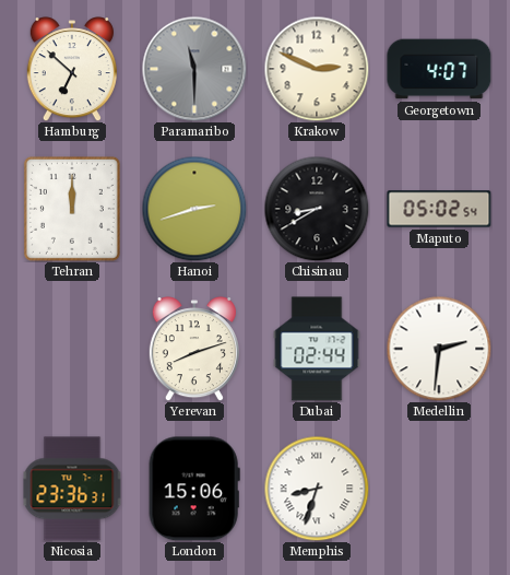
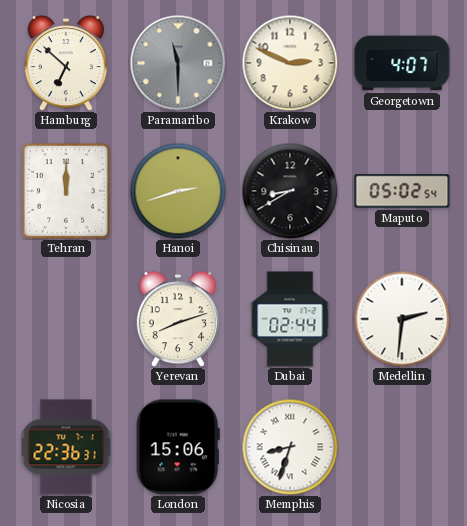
Nicosia: 23:36 -> 22:36 (66, 447)
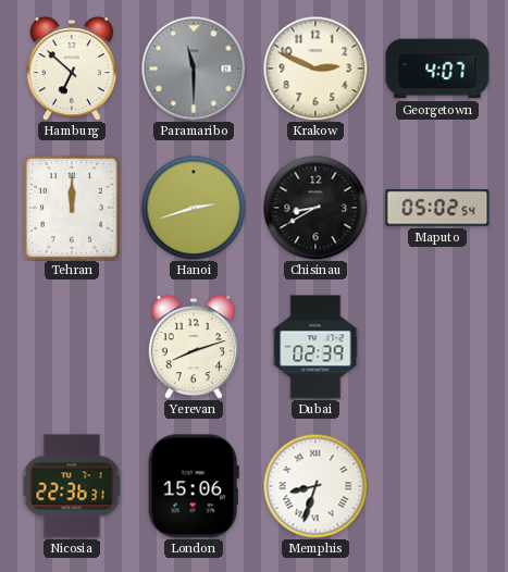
Dubai: 02:44 -> 02:39 (315, 347)
Medellin: 2:31 -> none (402, 319)
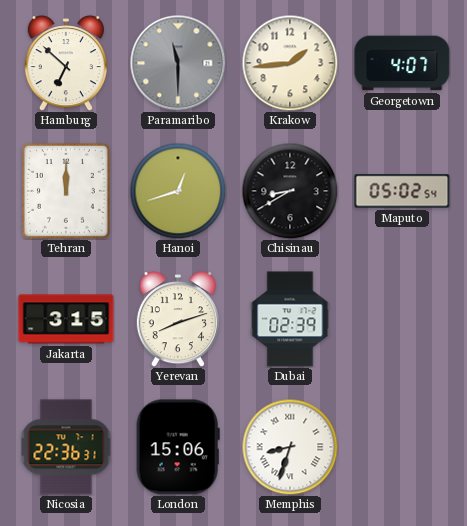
Krakow: 2:49 -> 1:44 (290, 63)
Hanoi: 2:42 -> 12:42 (178, 191)
Jakarta: none -> 3:15 (66, 319)
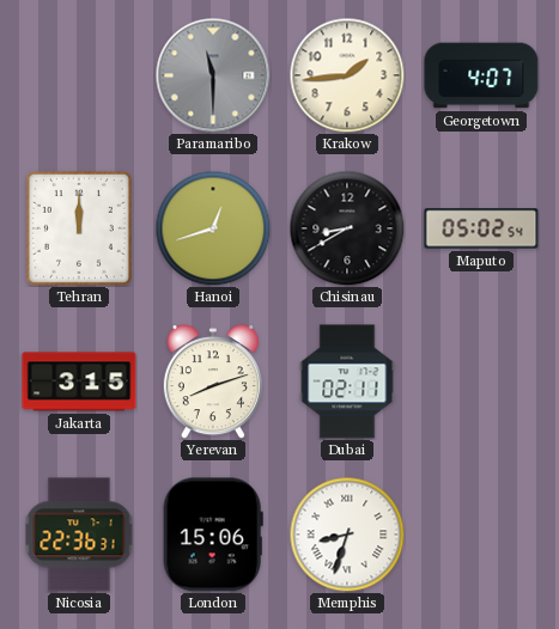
Hamburg: 6:52 -> none (66, 63)
Dubai: 02:39 -> 02:11 (347, 381)
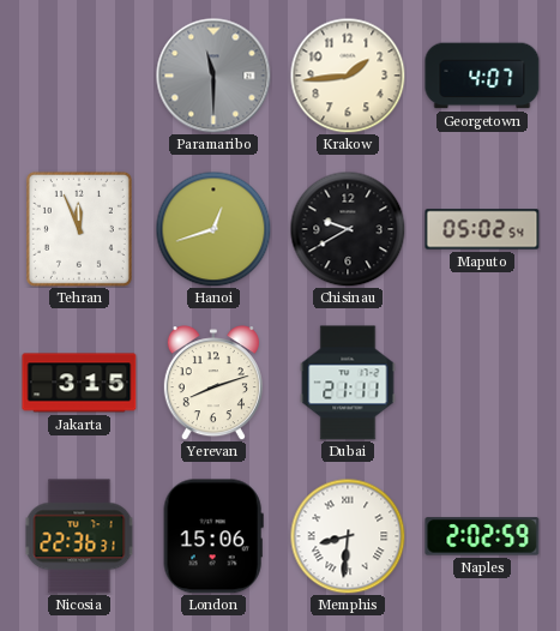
Tehran: 12:00 -> 11:56 (79, 229)
Chisinau: 8:40 -> 9:40 (348, 229)
Dubai: 02:11 -> 21:11 (348, 383)
Memphis: 8:33 -> 8:31 (348, 536)
Naples: none -> 2:02 (482, 536)
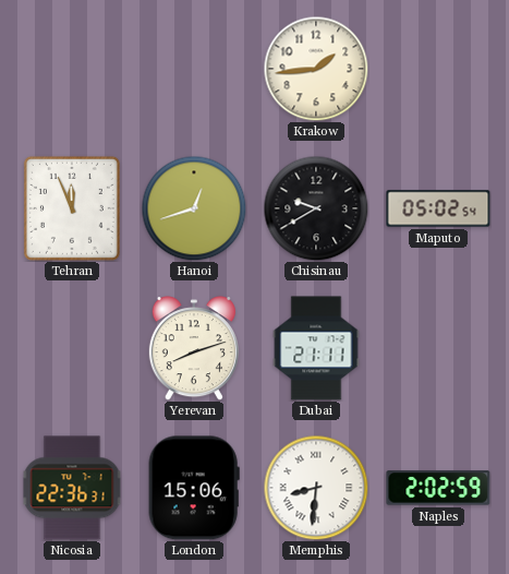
Paramaribo: 11:30 -> none (213, 76)
Georgetown: 4:07 -> none (482, 76)
Jakarta: 3:15 -> none (79, 383)
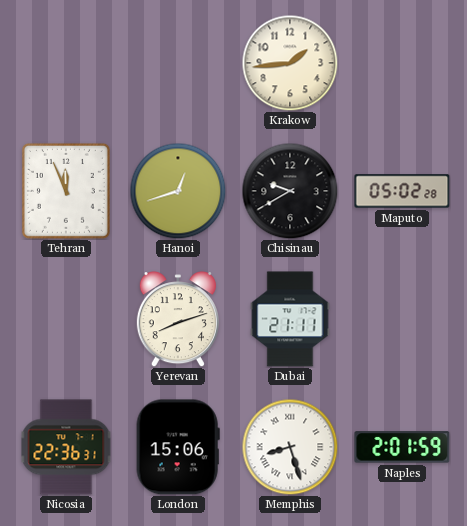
Maputo: 05:02:54 -> 05:02:28 (402, 191)
Memphis: 8:31 -> 8:27 (290, 447)
Naples: 2:02 -> 2:01 (402, 447)
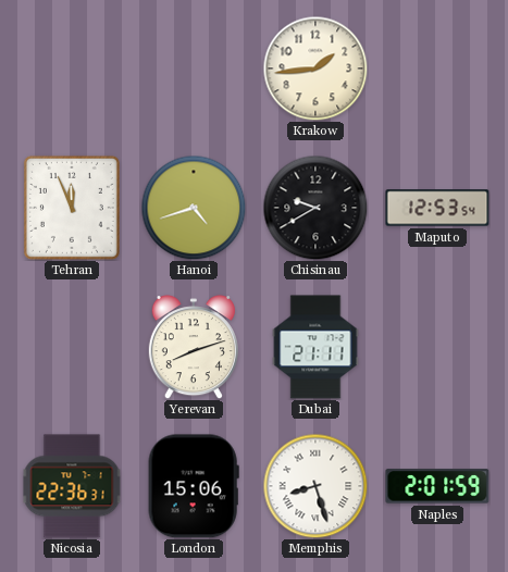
Hanoi: 12:42 -> 4:42 (194, 208)
Maputo: 05:02 -> 12:53 (437, 208)
